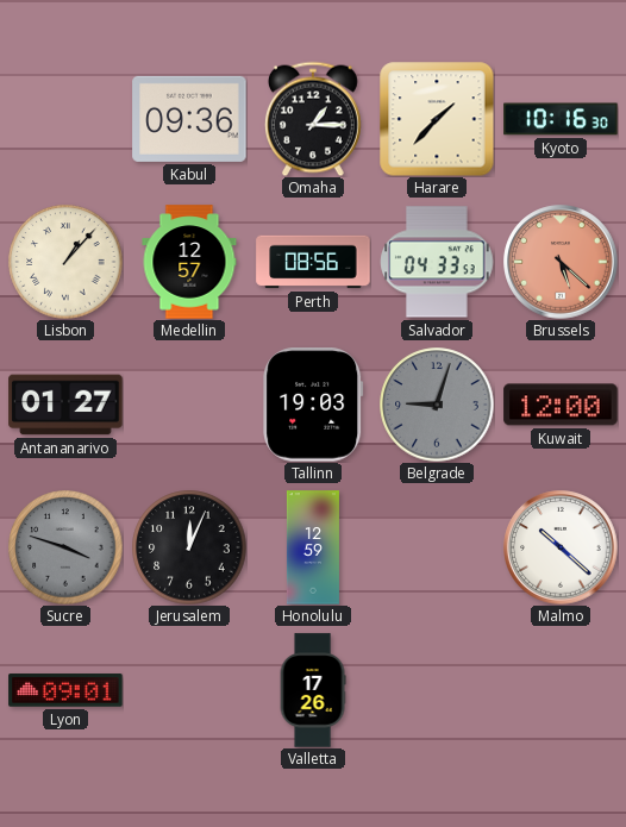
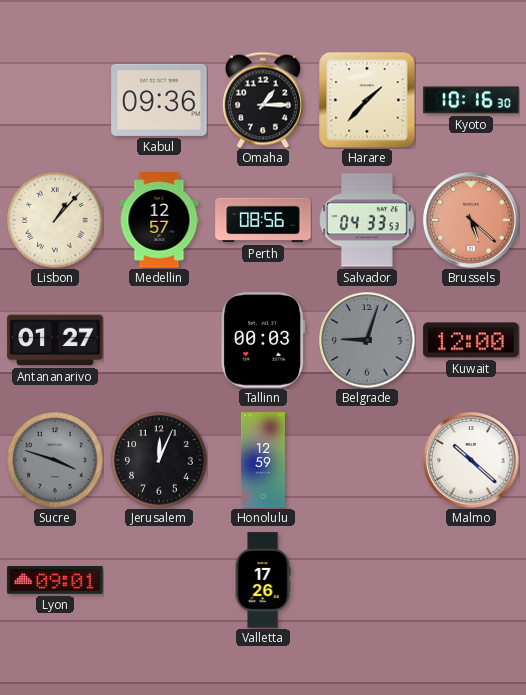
Tallinn: 19:03 -> 00:03 (263, 340)
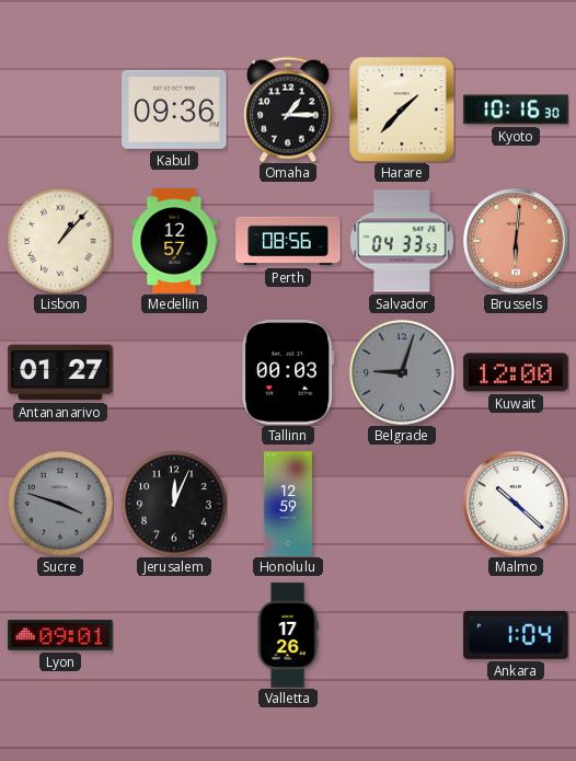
Brussels: 5:22 -> 6:01 (516, 241)
Ankara: none -> 1:04 (516, 635)
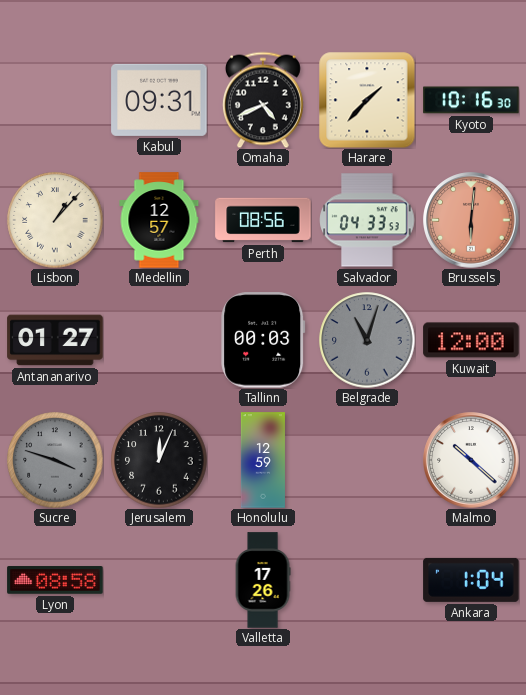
Kabul: 09:36 -> 09:31 (159, 100)
Omaha: 1:15 -> 4:41 (263, 100)
Belgrade: 9:03 -> 11:03 (367, 340)
Lyon: 09:01 -> 08:58 (55, 580)
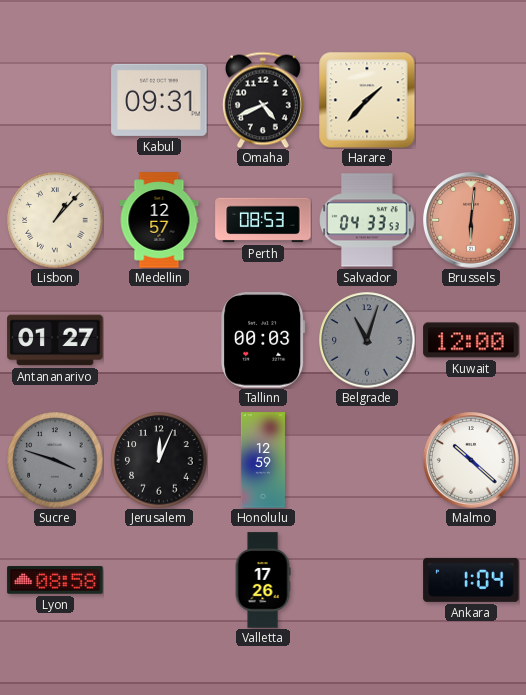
Kyoto: 10:16 -> none (471, 100)
Perth: 08:56 -> 08:53 (263, 220)
